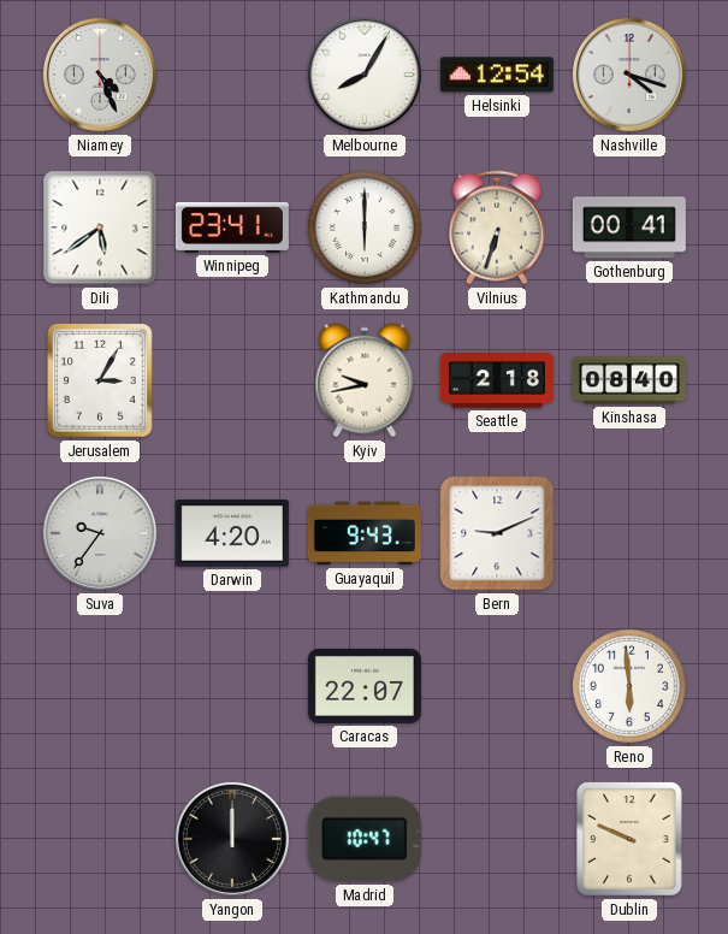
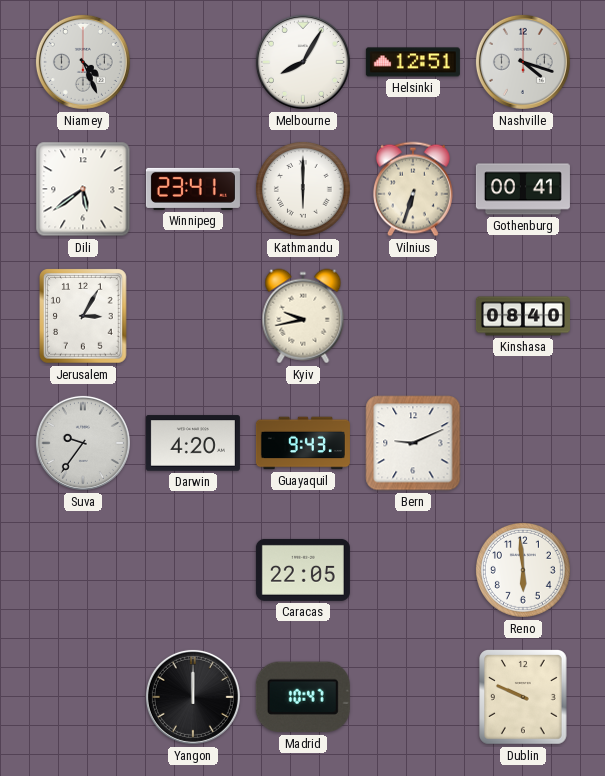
Helsinki: 12:54 -> 12:51 (413, 62)
Seattle: 2:18 -> none (497, 380)
Caracas: 22:07 -> 22:05 (303, 570)
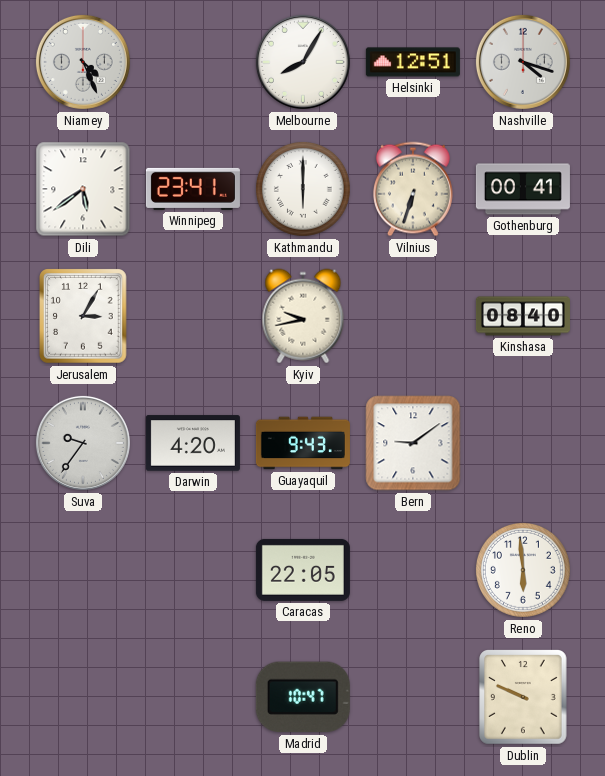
Bern: 9:11 -> 9:09 (413, 443)
Yangon: 12:00 -> none (193, 697)
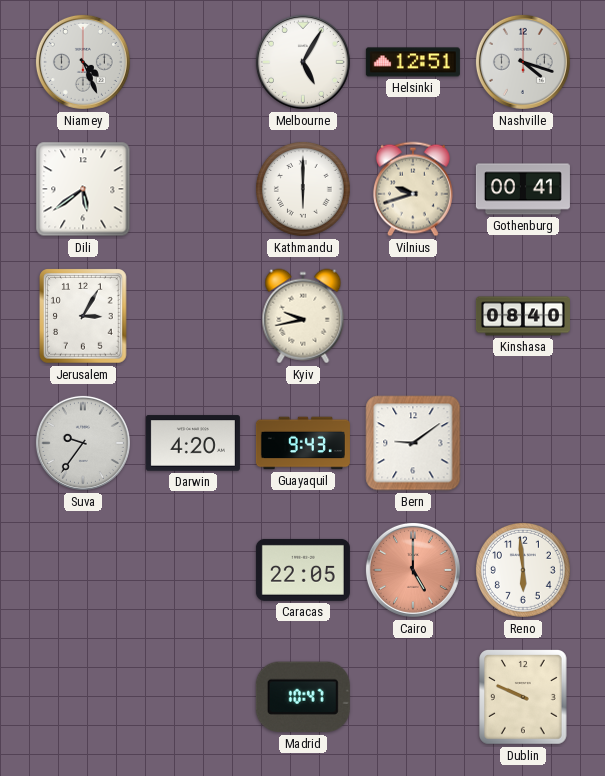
Melbourne: 8:05 -> 5:05 (303, 62)
Winnipeg: 23:41 -> none (193, 189)
Vilnius: 6:33 -> 9:42 (413, 189)
Cairo: none -> 5:00 (413, 570)
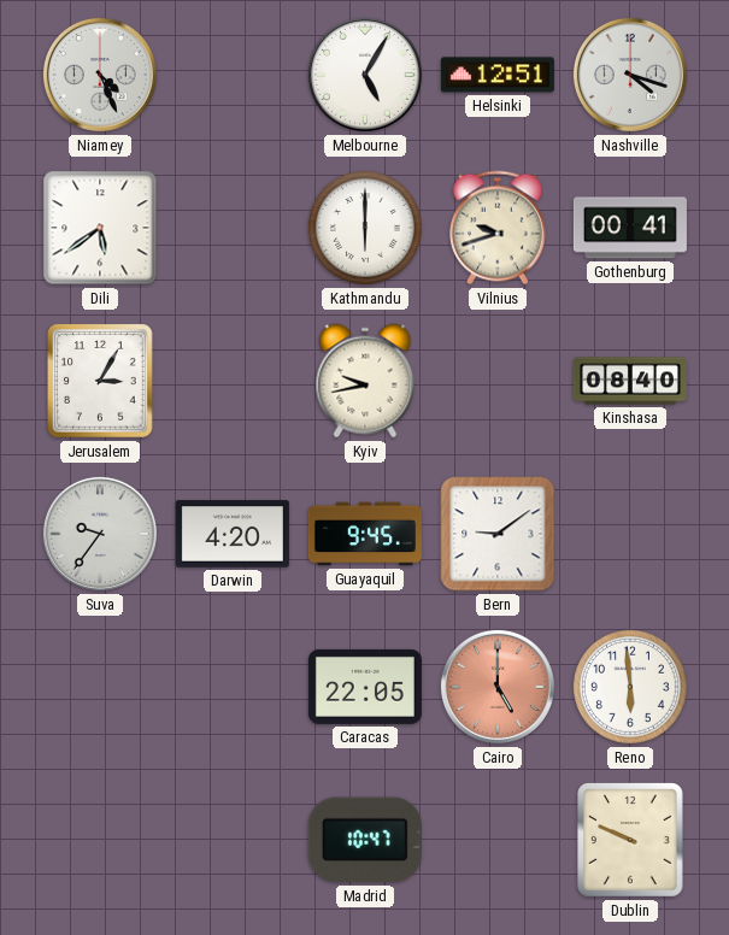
Guayaquil: 9:43 -> 9:45 (365, 534)
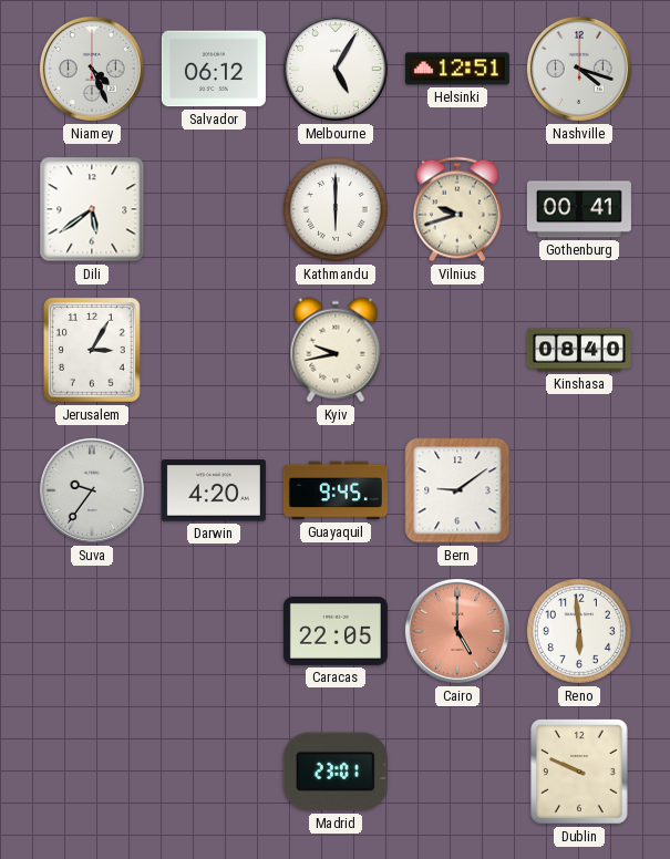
Salvador: none -> 06:12 (214, 69)
Madrid: 10:47 -> 23:01 (336, 772)
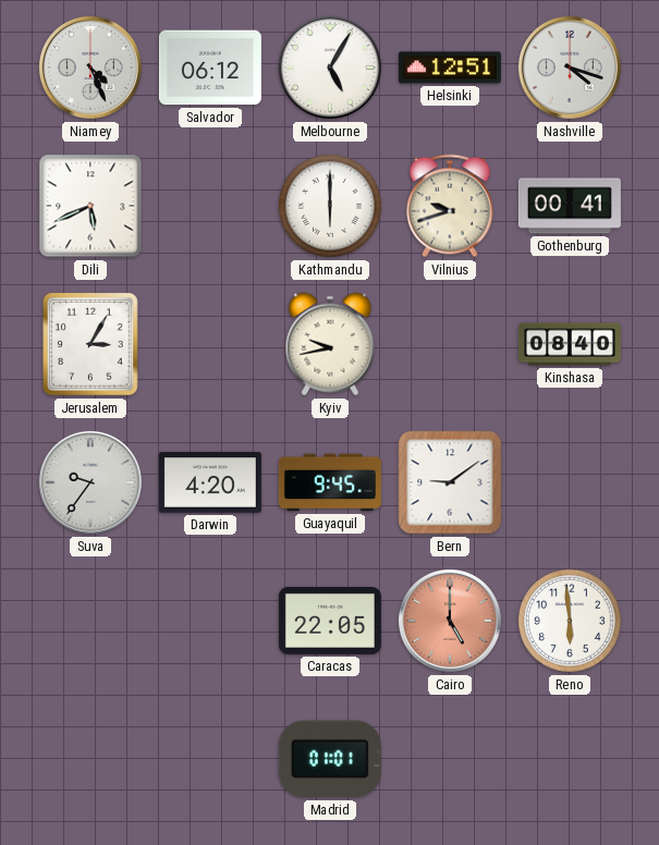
Dili: 5:39 -> 5:41 (90, 206)
Madrid: 23:01 -> 01:01 (330, 759)
Dublin: 9:49 -> none (580, 773)
